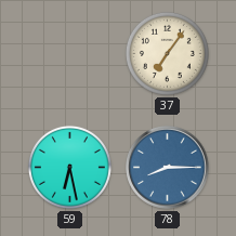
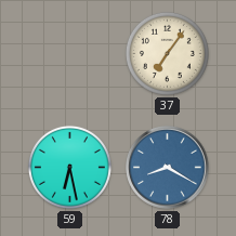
78: 8:15 -> 8:20 (168, 168)
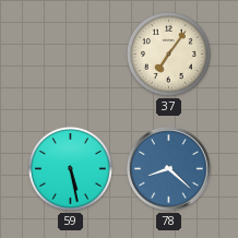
59: 6:28 -> 5:28 (70, 168)
78: 8:20 -> 8:22 (169, 169)
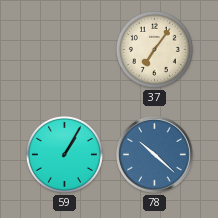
59: 5:28 -> 1:05 (64, 154)
78: 8:22 -> 10:22 (155, 155)
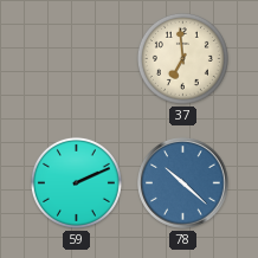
37: 7:06 -> 6:59 (182, 58)
59: 1:05 -> 2:11 (76, 182)
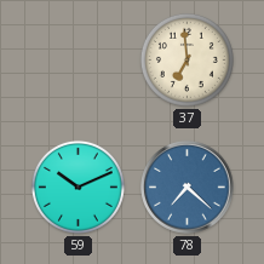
59: 2:11 -> 10:11 (78, 186)
78: 10:22 -> 7:22 (188, 188)
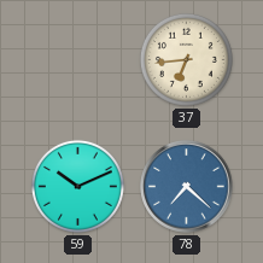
37: 6:59 -> 6:44 (186, 59)
